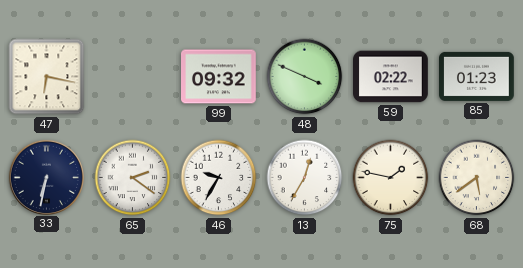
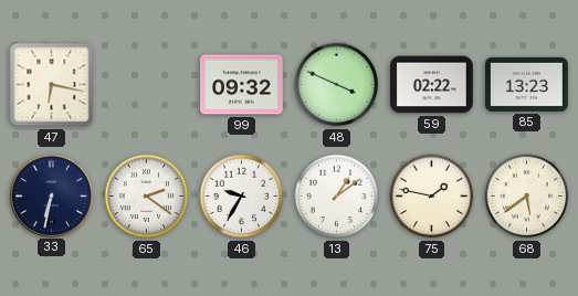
85: 01:23 -> 13:23 (527, 84)
13: 12:35 -> 1:09 (337, 197)
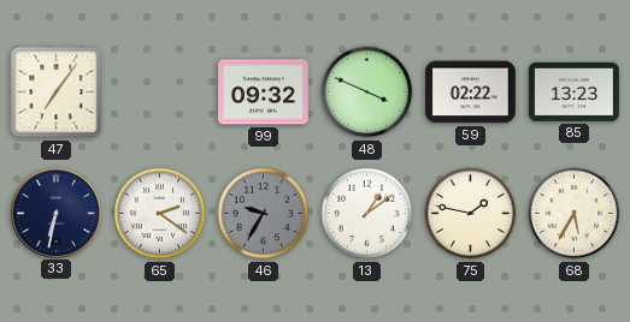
47: 6:17 -> 7:06 (57, 93)
46 dial: white -> grey (264, 214)
68: 5:39 -> 5:35 (575, 214)
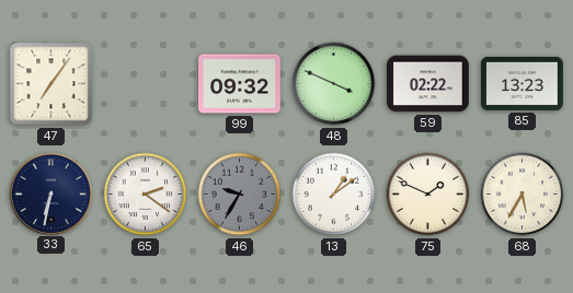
75: 1:47 -> 1:49 (428, 195)
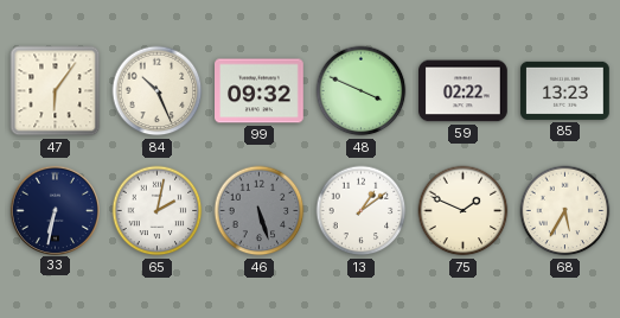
47: 7:06 -> 6:06 (56, 91)
84: none -> 10:26 (158, 91)
65: 2:21 -> 2:02 (158, 211)
46: 9:35 -> 5:27 (260, 211)
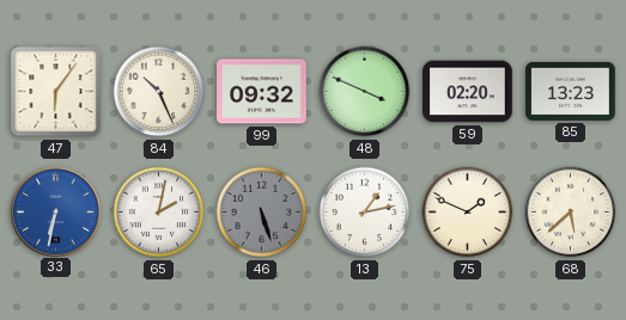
59: 02:22 -> 02:20 (468, 92)
33 dial: navy -> blue (55, 211)
13: 1:09 -> 1:13 (365, 213)
68: 5:35 -> 5:38 (571, 213)
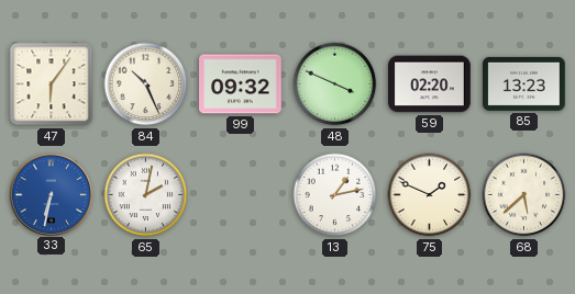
46: 5:27 -> none (262, 213)
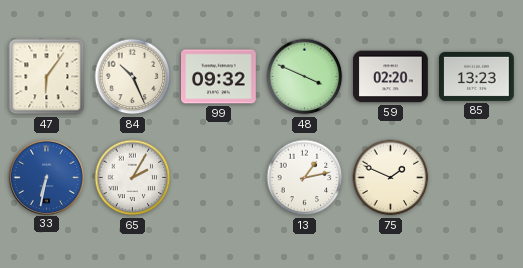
65: 2:02 -> 2:05 (133, 178)
68: 5:38 -> none (524, 195)
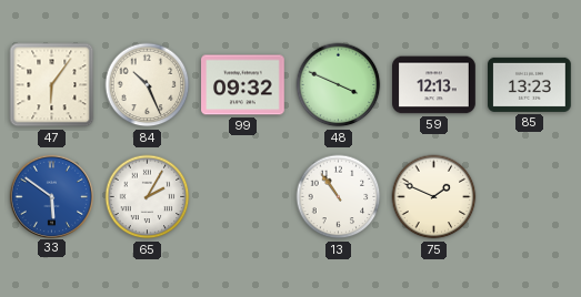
59: 02:20 -> 12:13 (434, 85)
33: 6:32 -> 5:51 (51, 196)
13: 1:13 -> 10:54 (339, 197)
